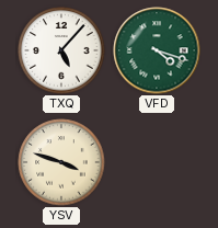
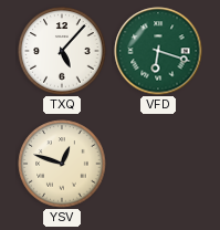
VFD: 4:18 -> 6:18 (158, 51)
YSV: 3:48 -> 12:48 (62, 164)
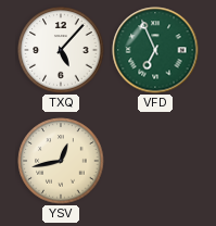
VFD: 6:18 -> 6:56 (155, 50)
YSV: 12:48 -> 12:43 (61, 161)
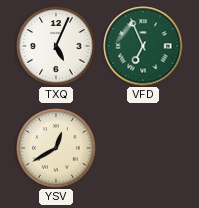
TXQ: 5:07 -> 5:04 (56, 46)
YSV: 12:43 -> 12:40 (56, 148)
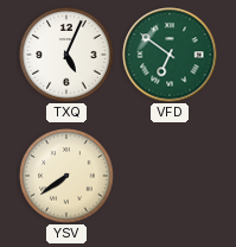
VFD: 6:56 -> 6:51 (170, 55)
YSV: 12:40 -> 7:39 (66, 176)
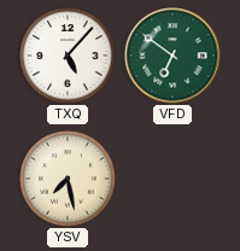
TXQ: 5:04 -> 5:07 (68, 56)
YSV: 7:39 -> 7:28 (68, 179)
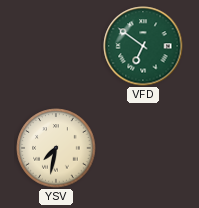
TXQ: 5:07 -> none (68, 56)
YSV: 7:28 -> 7:32 (56, 148)
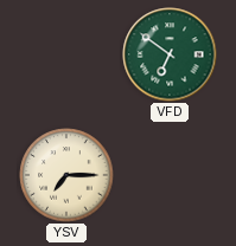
YSV: 7:32 -> 7:15 (66, 175)
